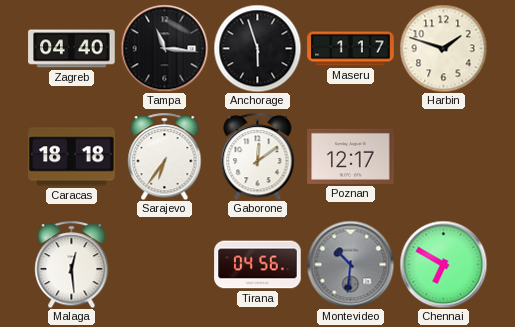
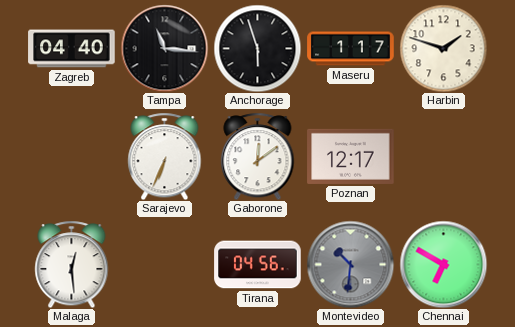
Caracas: 18:18 -> none (72, 157)
Sarajevo: 6:36 -> 6:34 (165, 156)
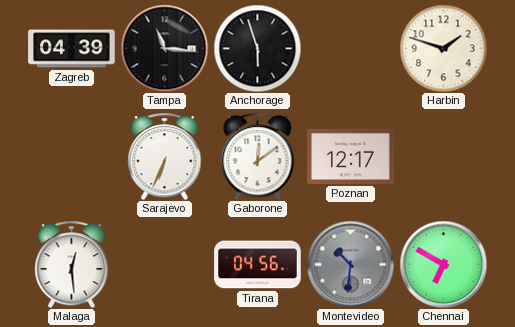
Zagreb: 04:40 -> 04:39 (72, 49)
Maseru: 1:17 -> none (351, 49)
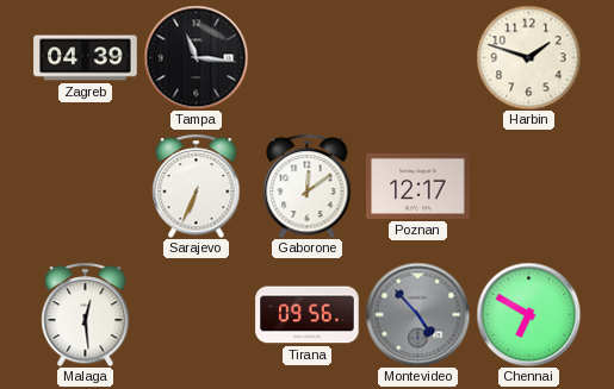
Anchorage: 5:57 -> none (257, 48)
Tirana: 04:56 -> 09:56 (308, 315)
Montevideo: 10:31 -> 4:53 (417, 314)
